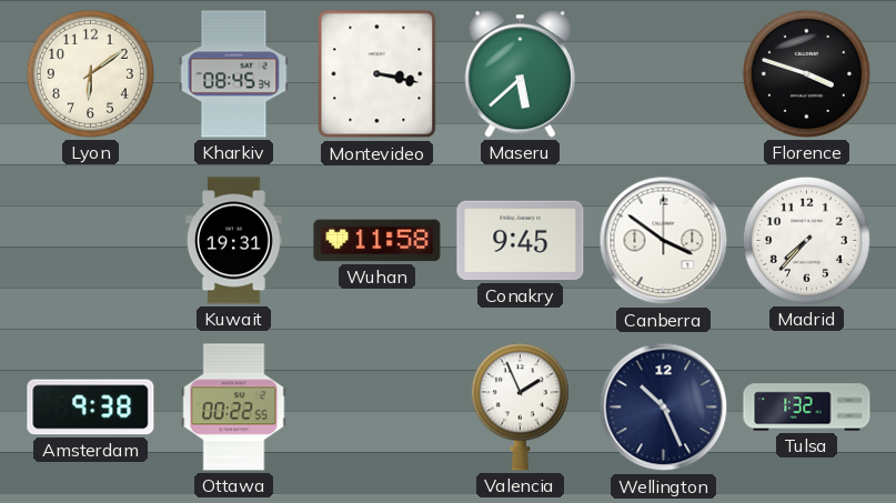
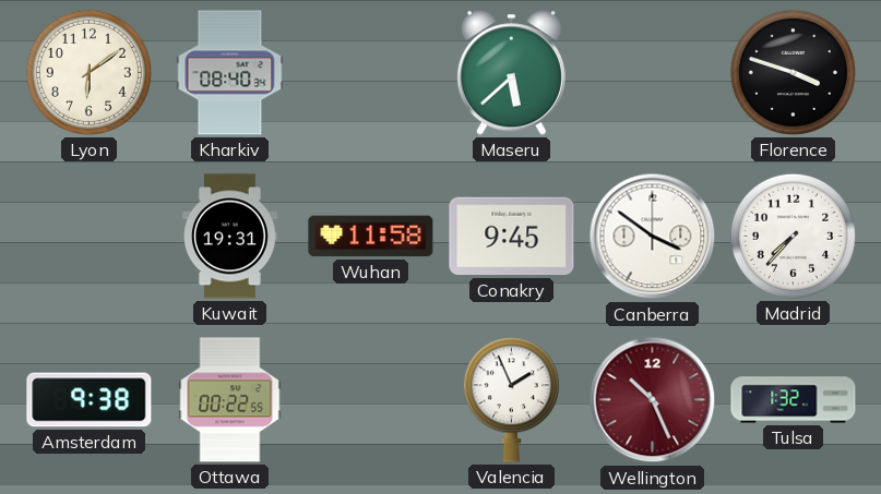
Kharkiv: 08:45 -> 08:40 (230, 73)
Montevideo: 3:17 -> none (377, 74)
Wellington dial: navy -> burgundy (653, 400)
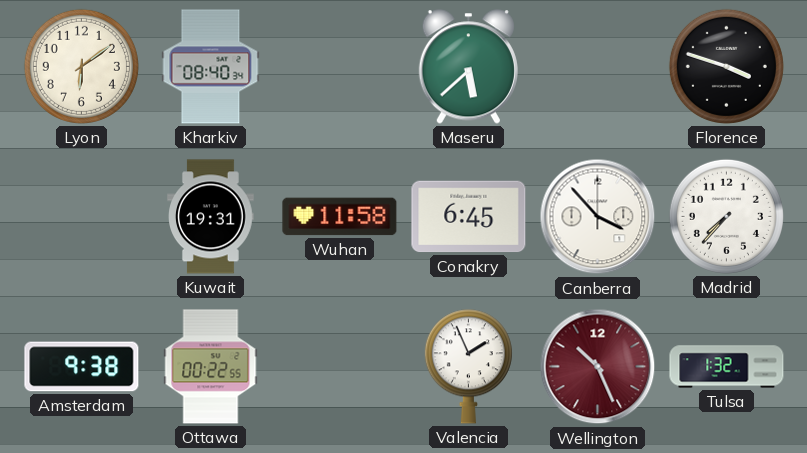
Conakry: 9:45 -> 6:45 (469, 217)
Canberra: 3:51 -> 3:53 (598, 217)
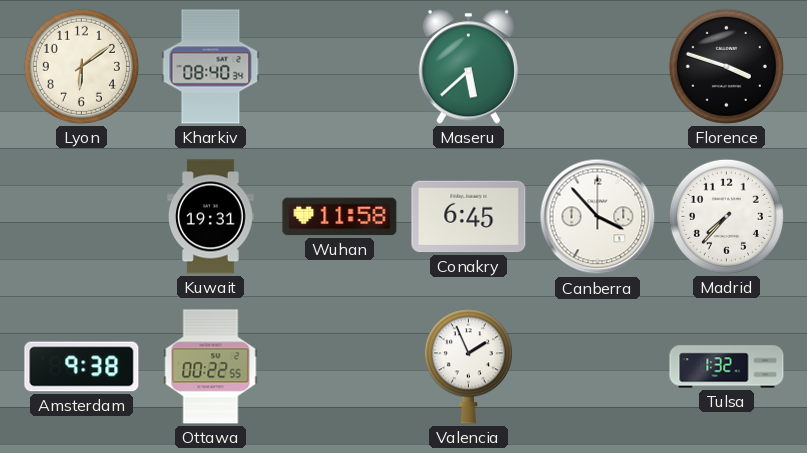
Wellington: 10:26 -> none (598, 367)
